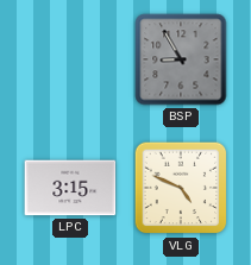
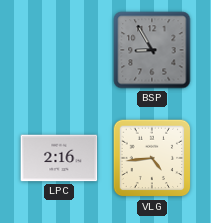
LPC: 3:15 -> 2:16 (59, 158)
VLG: 4:49 -> 4:44 (152, 158)
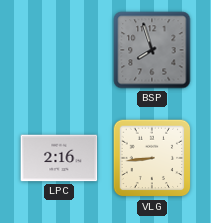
BSP: 8:55 -> 7:57 (152, 50)
VLG: 4:44 -> 8:44 (152, 158)
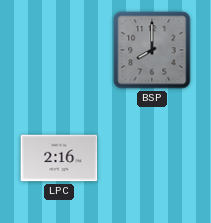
BSP: 7:57 -> 8:00 (152, 50)
VLG: 8:44 -> none (152, 158)
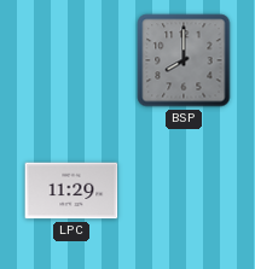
LPC: 2:16 -> 11:29 (71, 191)
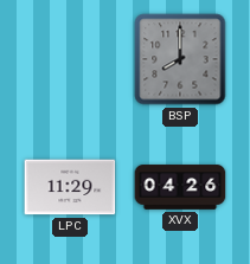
XVX: none -> 04:26 (180, 187)
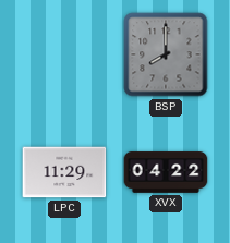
XVX: 04:26 -> 04:22 (166, 172)
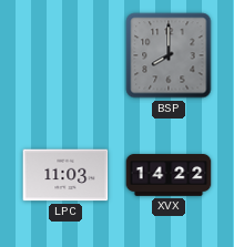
LPC: 11:29 -> 11:03 (65, 175)
XVX: 04:22 -> 14:22 (169, 175)
